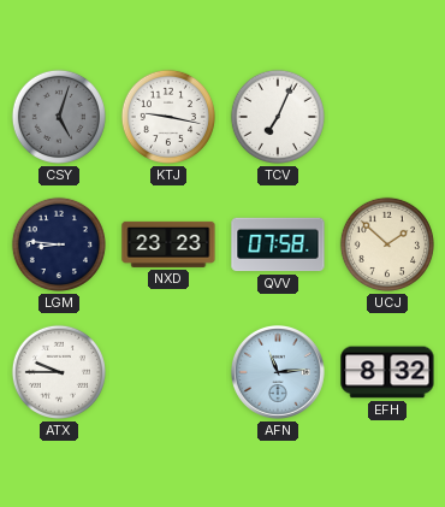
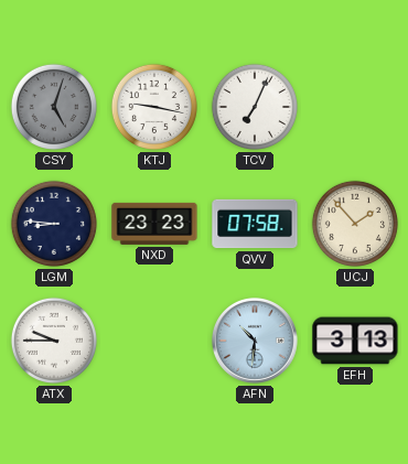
UCJ: 1:52 -> 1:53 (355, 224)
AFN: 11:14 -> 10:31 (255, 341)
EFH: 8:32 -> 3:13 (355, 341)
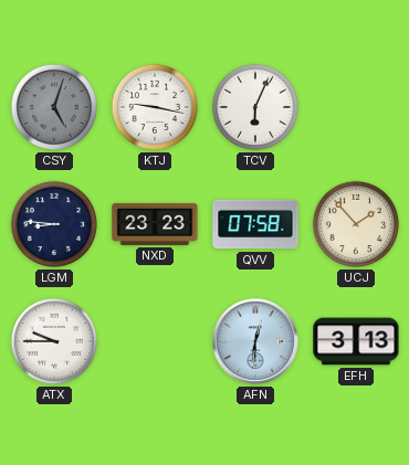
TCV: 7:04 -> 6:04 (255, 107)
AFN: 10:31 -> 12:31 (255, 341)
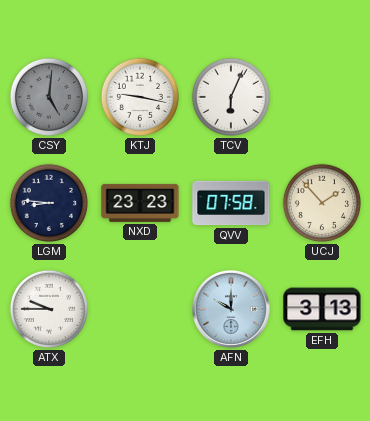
CSY: 5:03 -> 5:01 (49, 97)
AFN: 12:31 -> 10:00 (231, 309)
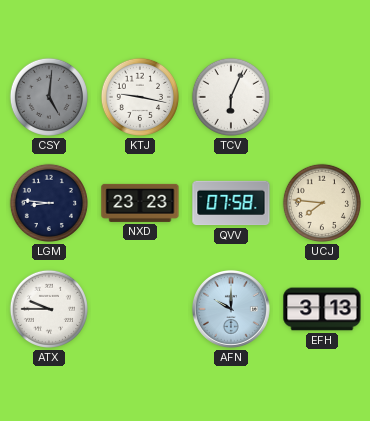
UCJ: 1:53 -> 7:46 (322, 203)
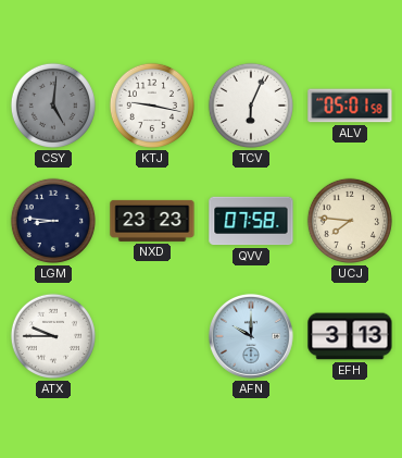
ALV: none -> 05:01 (350, 106)
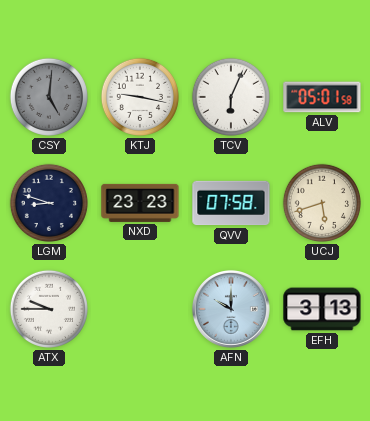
LGM: 8:46 -> 8:48 (49, 203)
UCJ: 7:46 -> 5:42 (322, 203)
